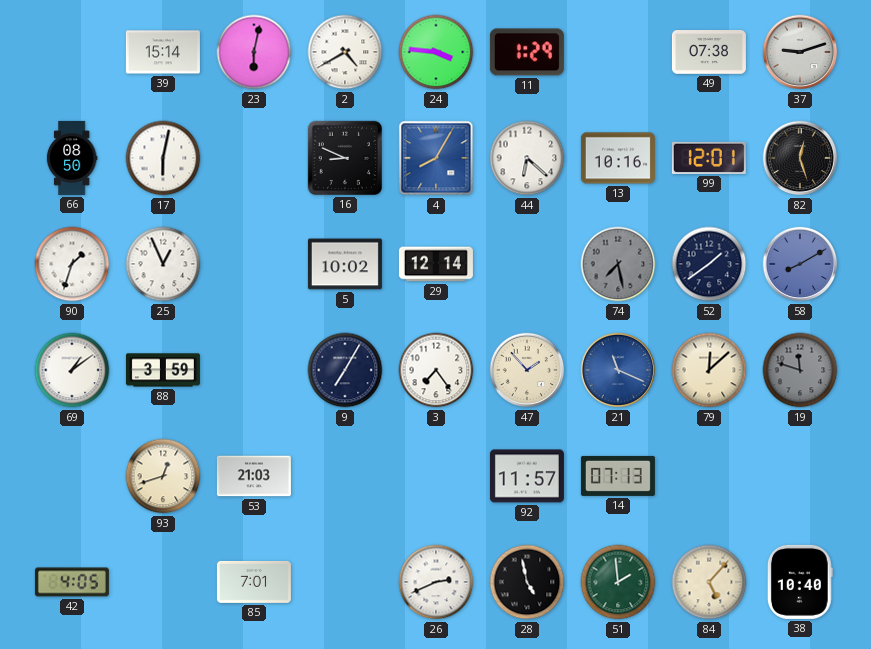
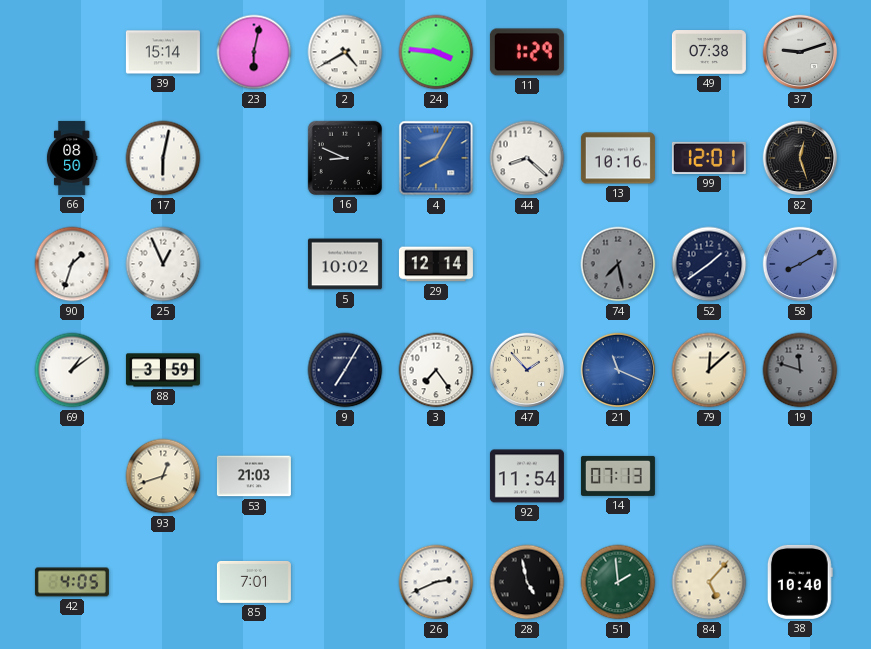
44: 6:22 -> 8:22 (527, 158)
92: 11:57 -> 11:54 (527, 476)
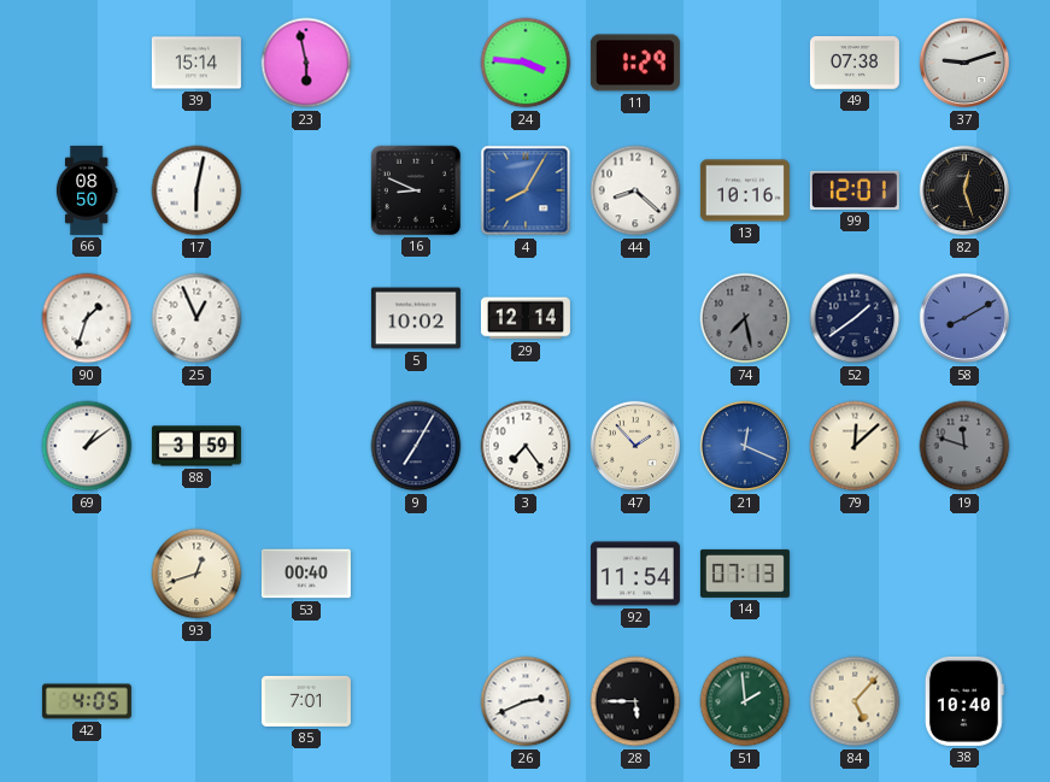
23: 6:02 -> 5:58 (306, 63)
2: 4:40 -> none (345, 52)
21: 11:19 -> 12:19 (745, 446)
53: 21:03 -> 00:40 (306, 574)
28: 4:58 -> 5:45 (635, 701)
